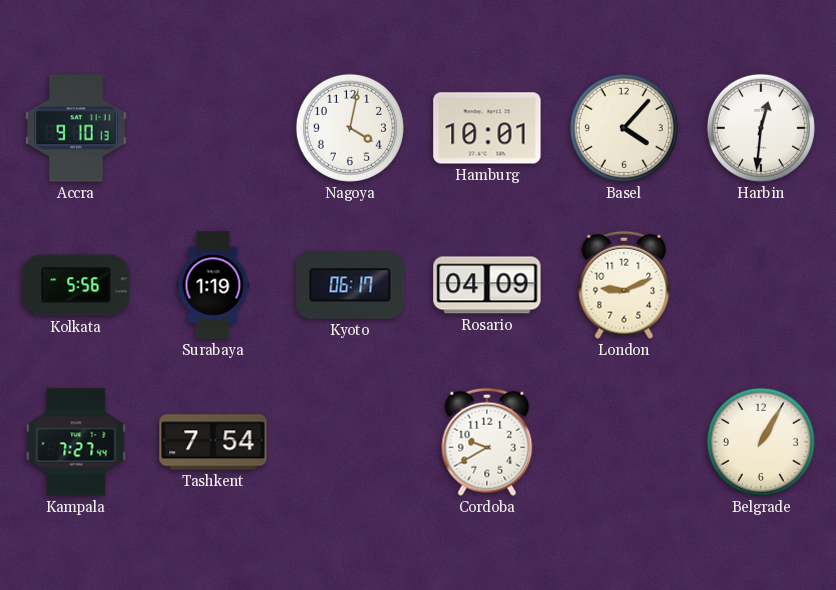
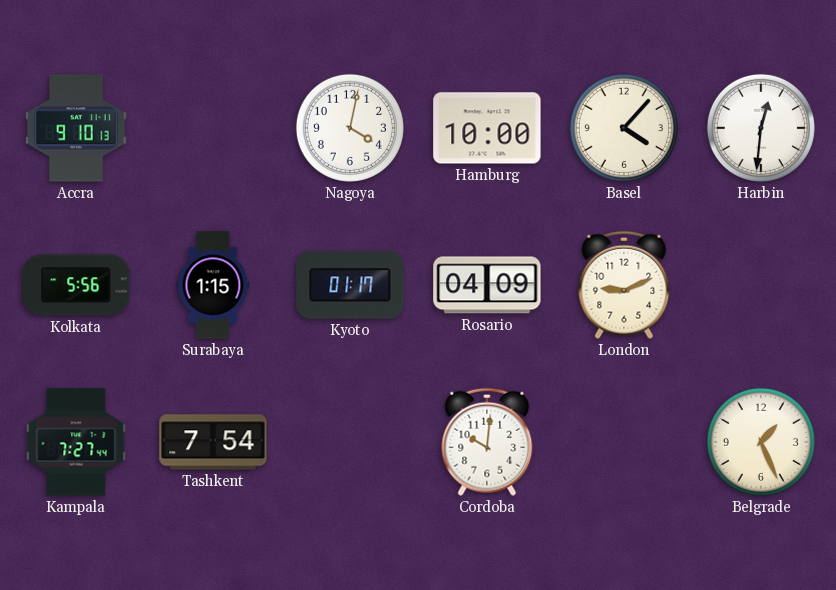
Hamburg: 10:01 -> 10:00 (487, 128)
Surabaya: 1:19 -> 1:15 (213, 285)
Kyoto: 06:17 -> 01:17 (350, 285)
Cordoba: 9:40 -> 10:01 (487, 442)
Belgrade: 1:05 -> 1:26 (761, 442)
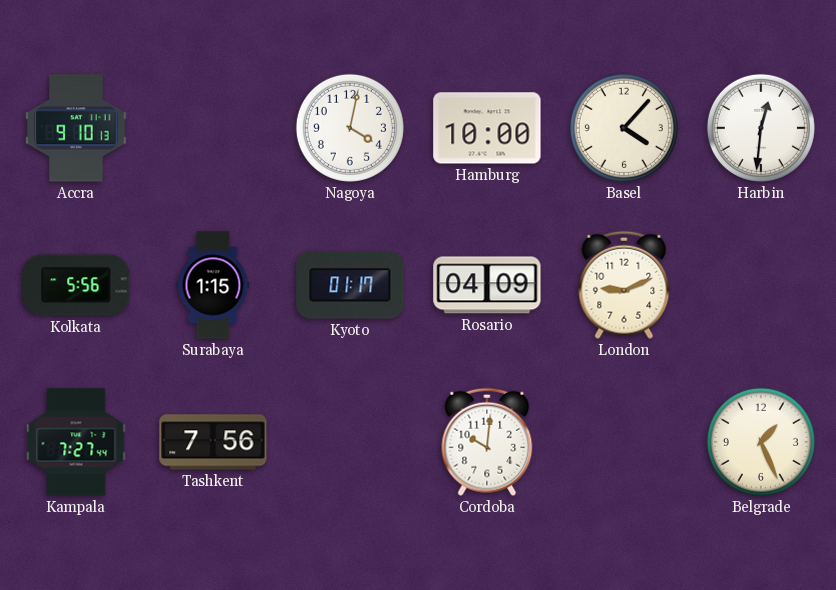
Tashkent: 7:54 -> 7:56 (213, 442)
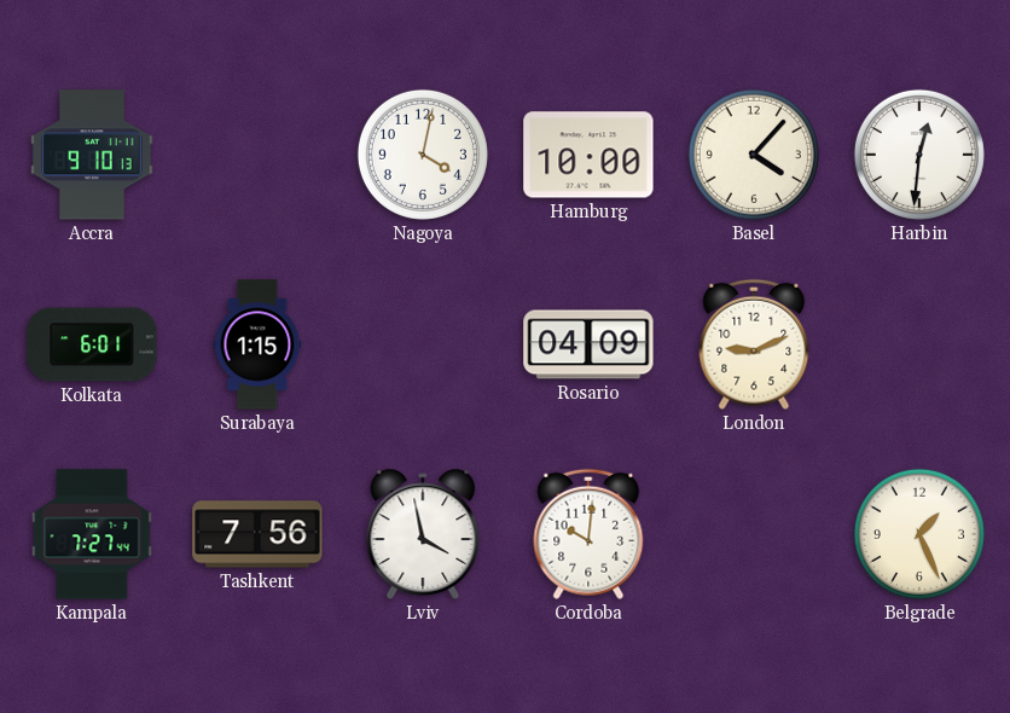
Kolkata: 5:56 -> 6:01 (92, 344)
Kyoto: 01:17 -> none (350, 285)
Lviv: none -> 3:58 (423, 534)
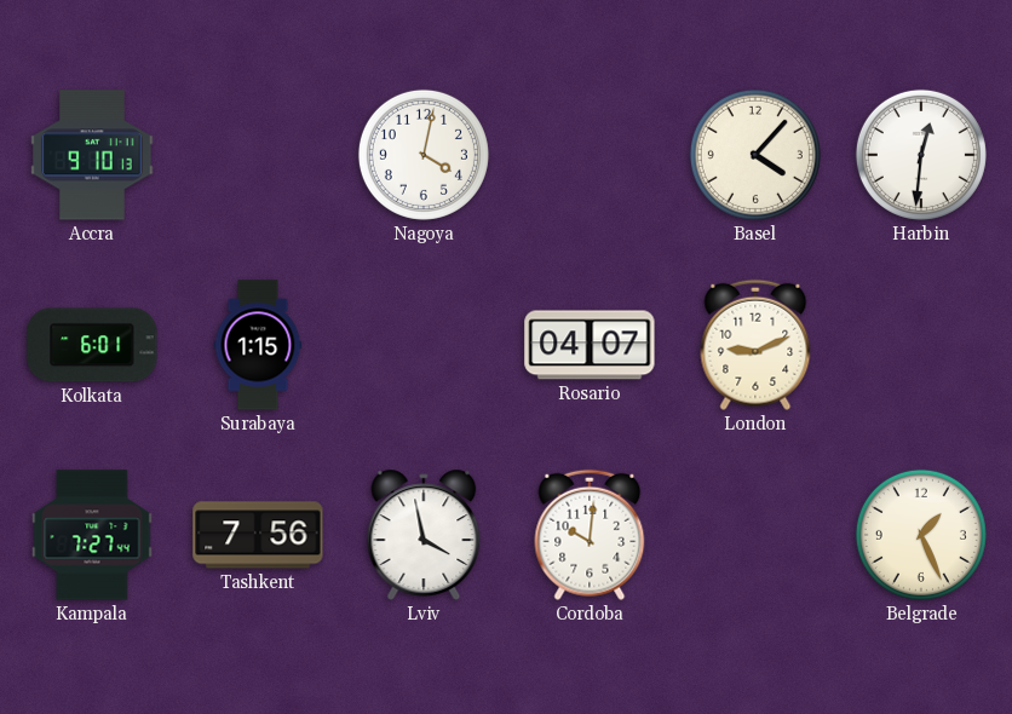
Hamburg: 10:00 -> none (588, 155)
Rosario: 04:09 -> 04:07 (590, 345)
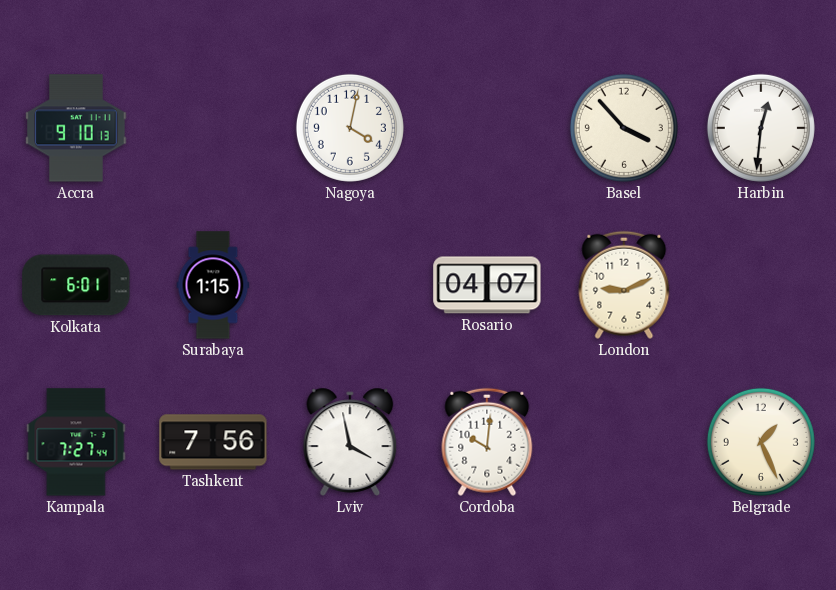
Basel: 4:07 -> 3:53 (624, 128)
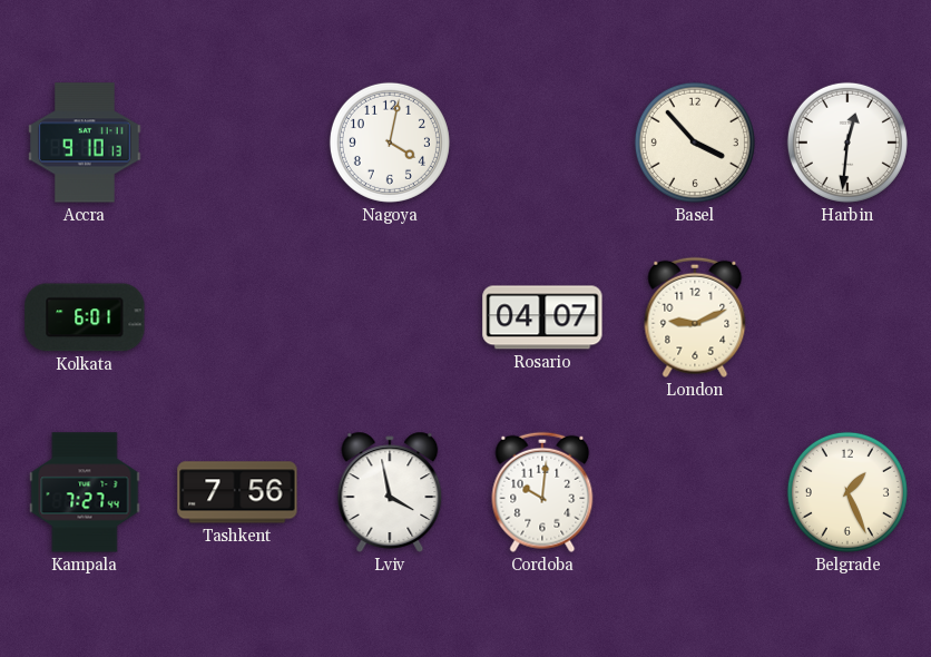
Surabaya: 1:15 -> none (213, 285)
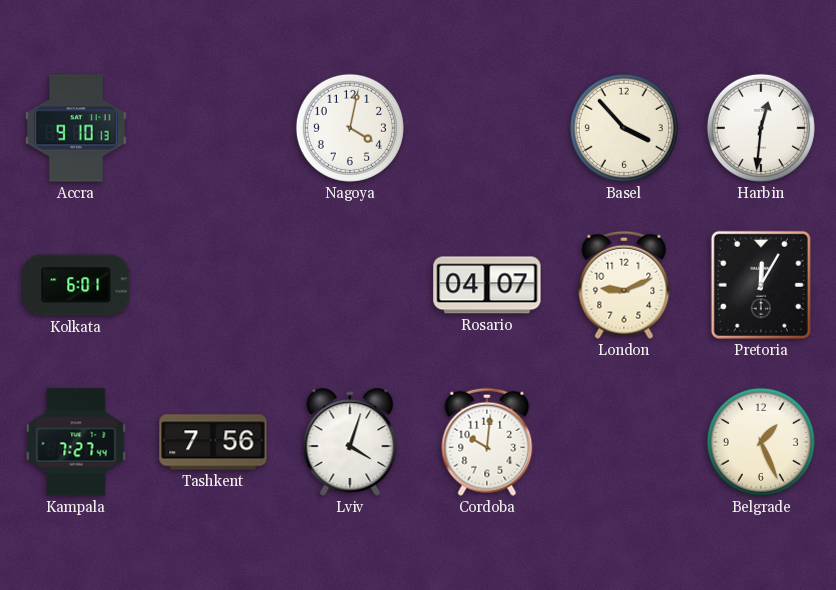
Pretoria: none -> 12:05 (761, 285)
Lviv: 3:58 -> 4:03 (350, 442)
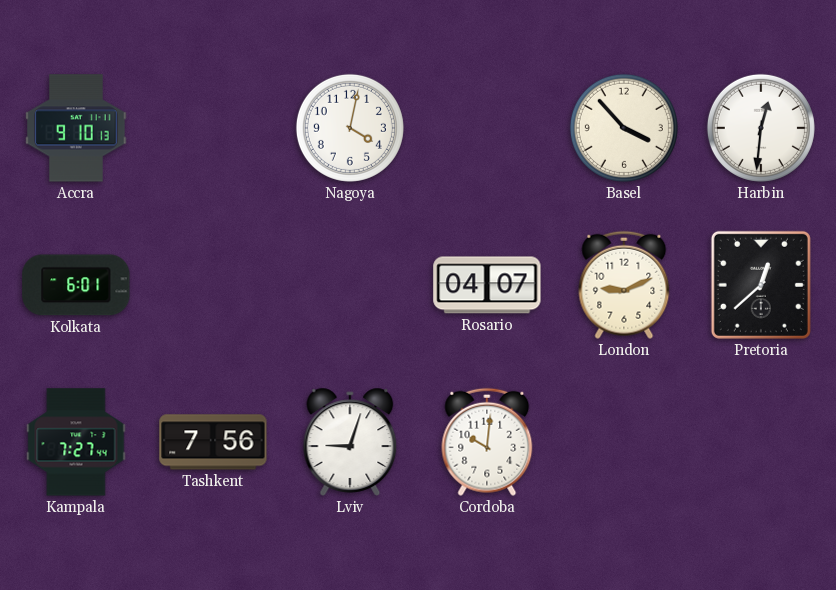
Pretoria: 12:05 -> 12:38 (761, 285)
Lviv: 4:03 -> 9:03 (350, 442)
Belgrade: 1:26 -> none (761, 442)
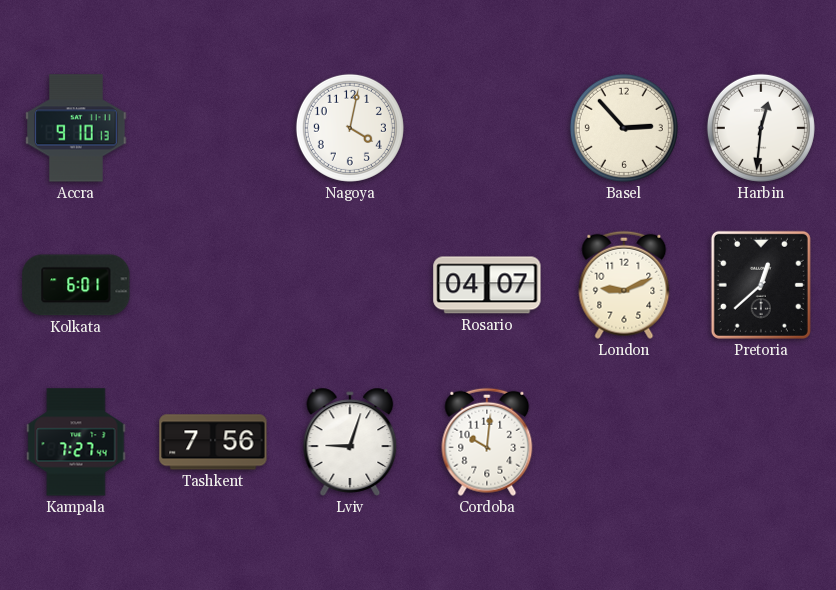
Basel: 3:53 -> 2:53 (624, 128)
